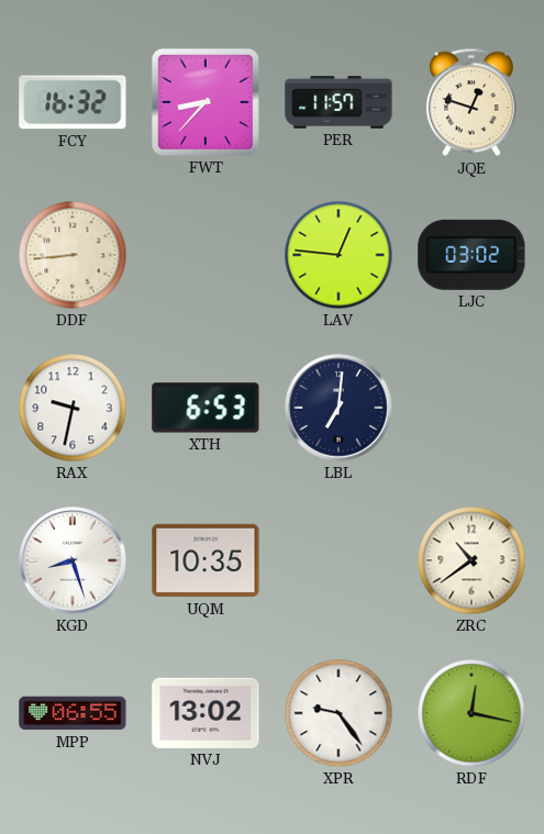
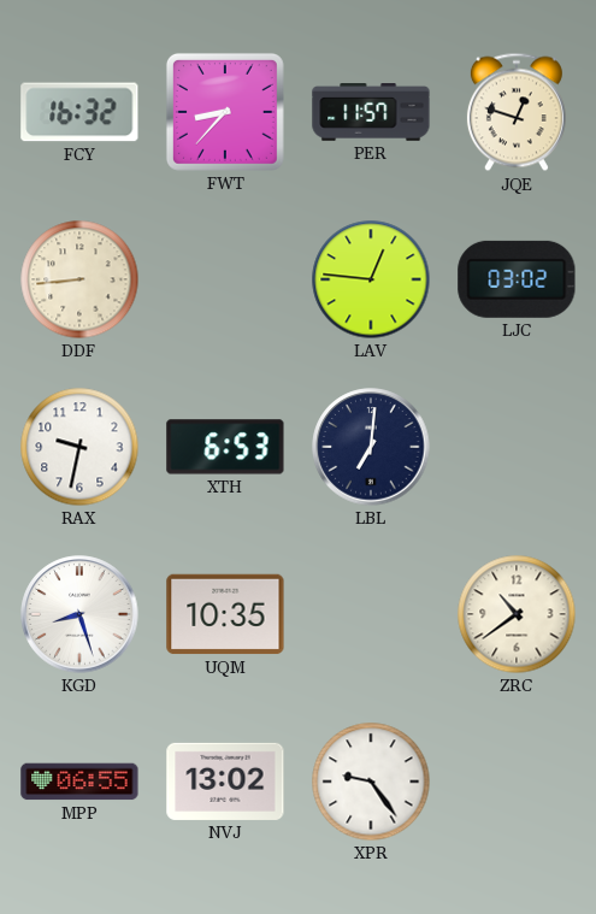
RDF: 12:17 -> none (471, 713)
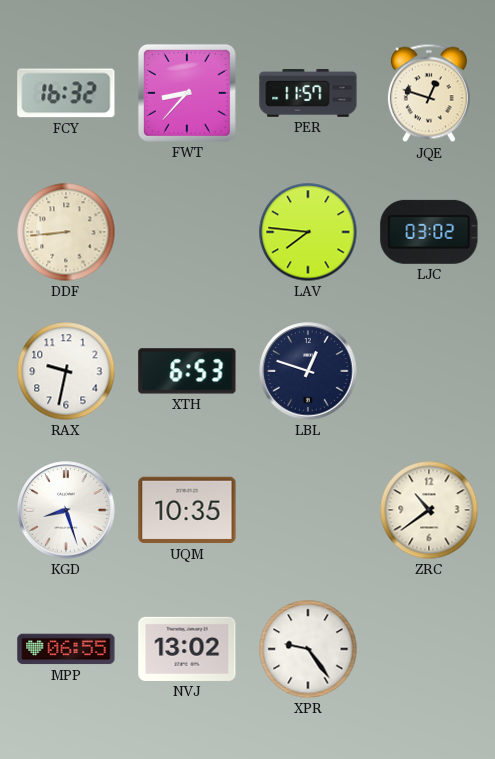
LAV: 12:46 -> 7:46 (308, 232)
LBL: 7:01 -> 12:48 (308, 371)
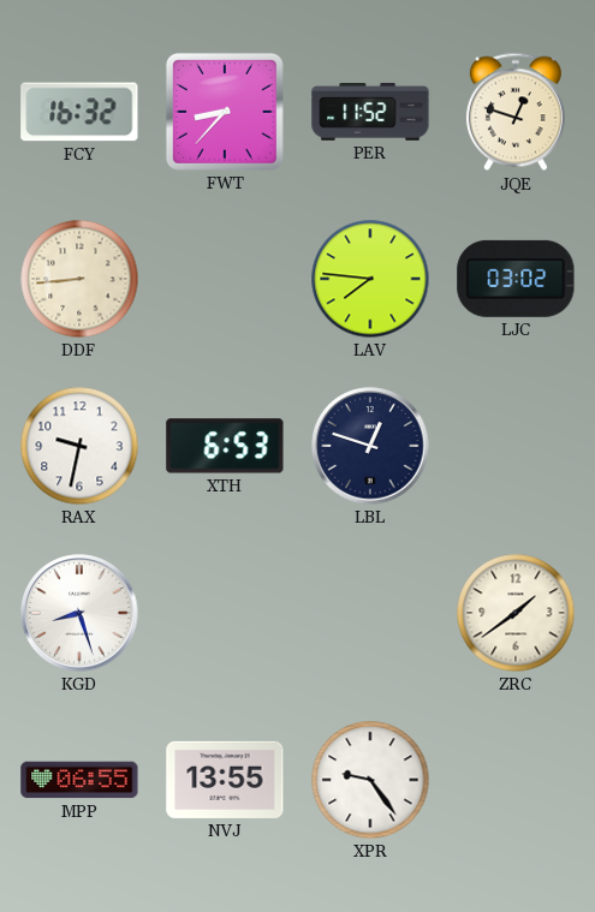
PER: 11:57 -> 11:52 (370, 112)
UQM: 10:35 -> none (187, 510)
ZRC: 10:39 -> 1:39 (516, 613)
NVJ: 13:02 -> 13:55 (225, 780)
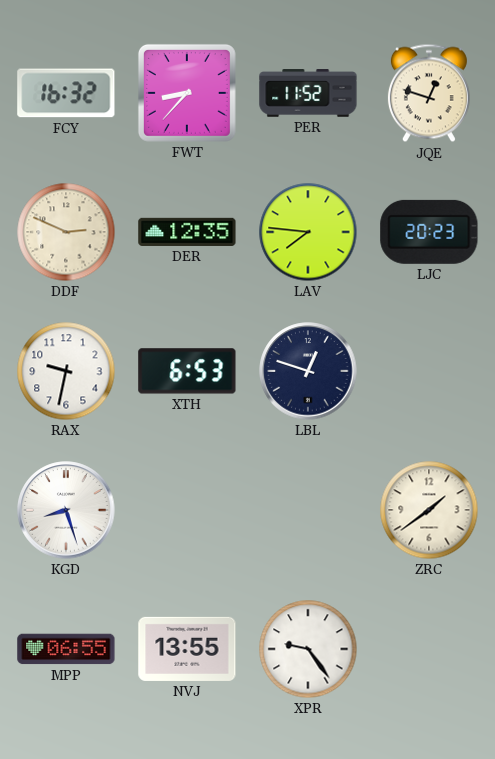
DDF: 8:44 -> 2:49 (66, 232)
DER: none -> 12:35 (187, 232)
LJC: 03:02 -> 20:23 (429, 232)
